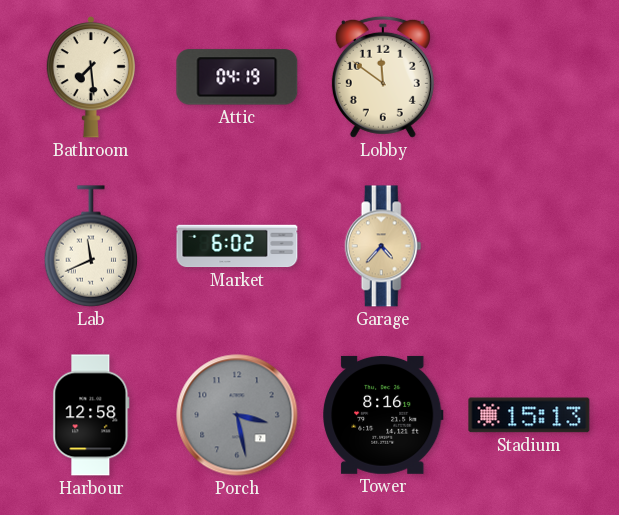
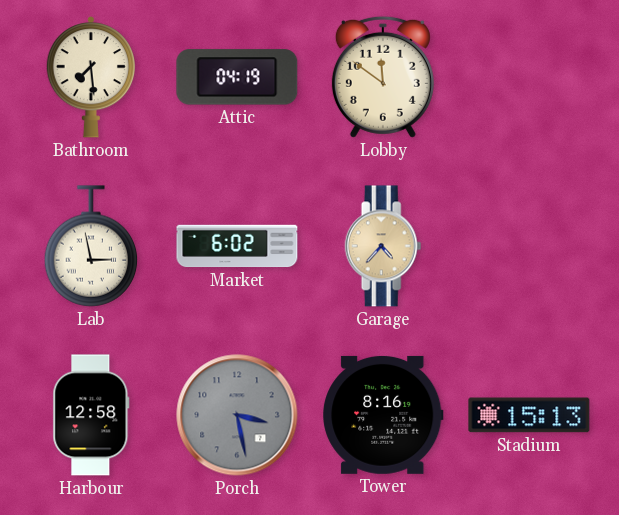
Lab: 11:41 -> 2:58 (91, 246)
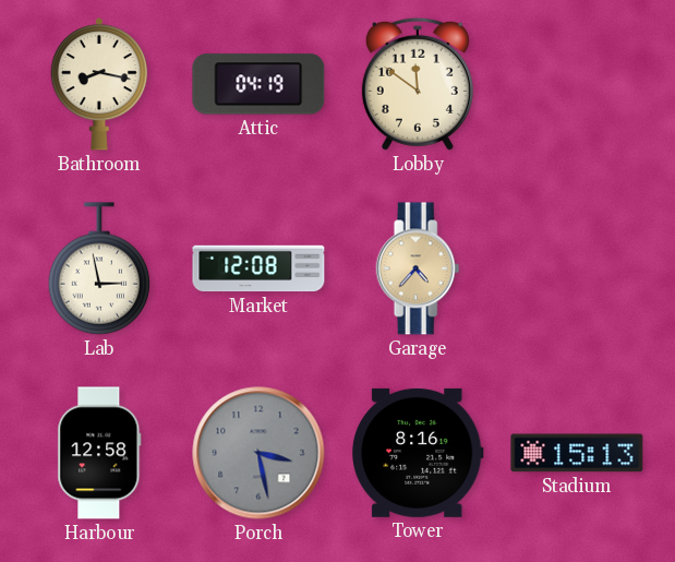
Bathroom: 7:29 -> 8:17 (98, 85)
Market: 6:02 -> 12:08 (258, 268)
